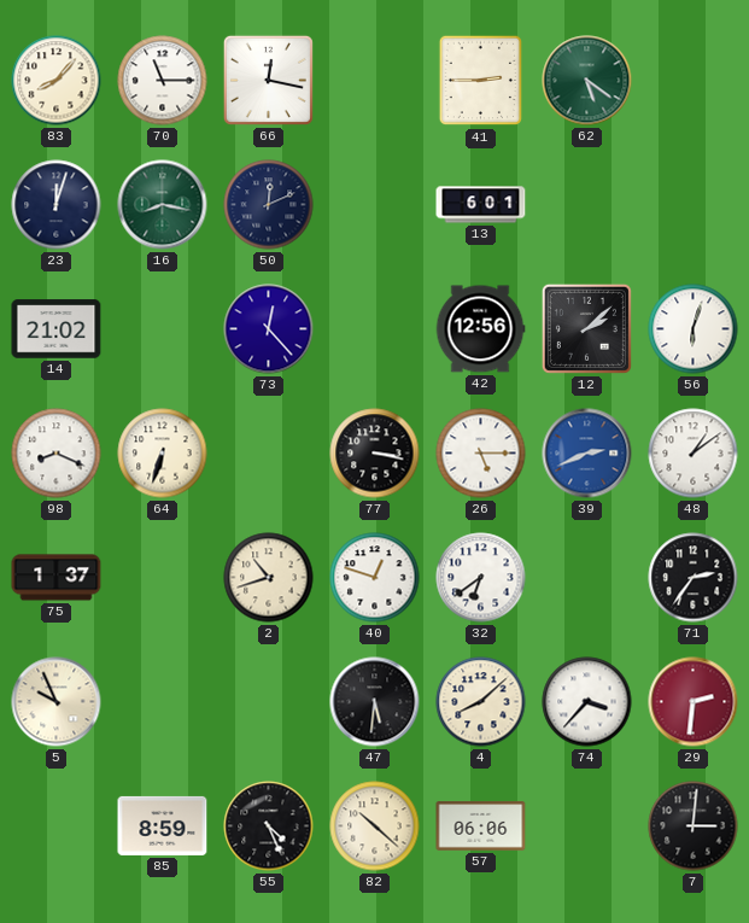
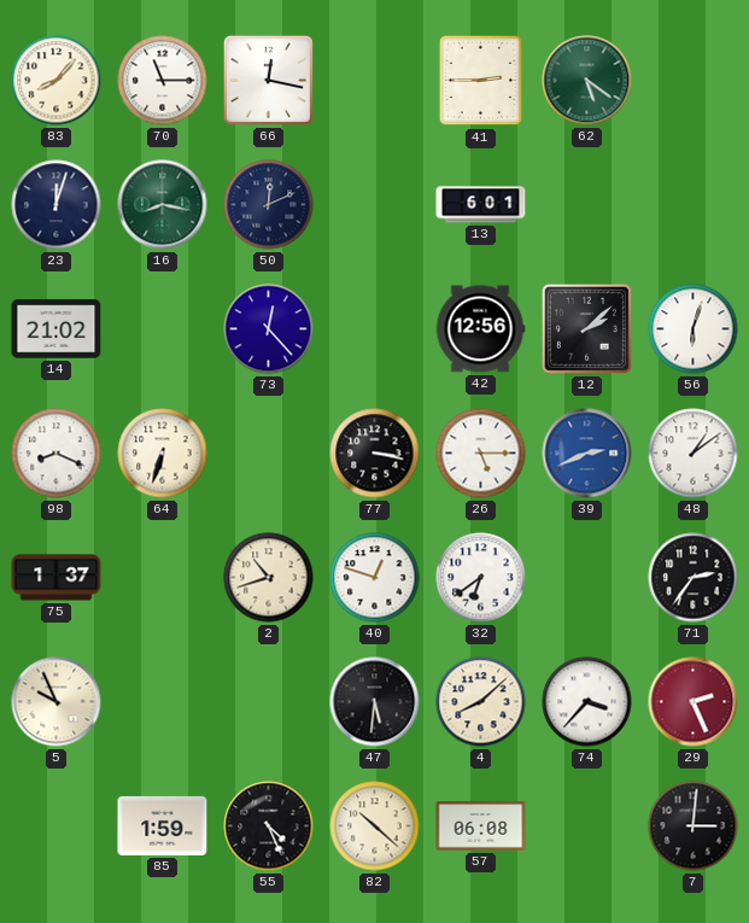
29: 2:31 -> 2:26 (694, 702)
85: 8:59 -> 1:59 (163, 825)
57: 06:06 -> 06:08 (481, 826)
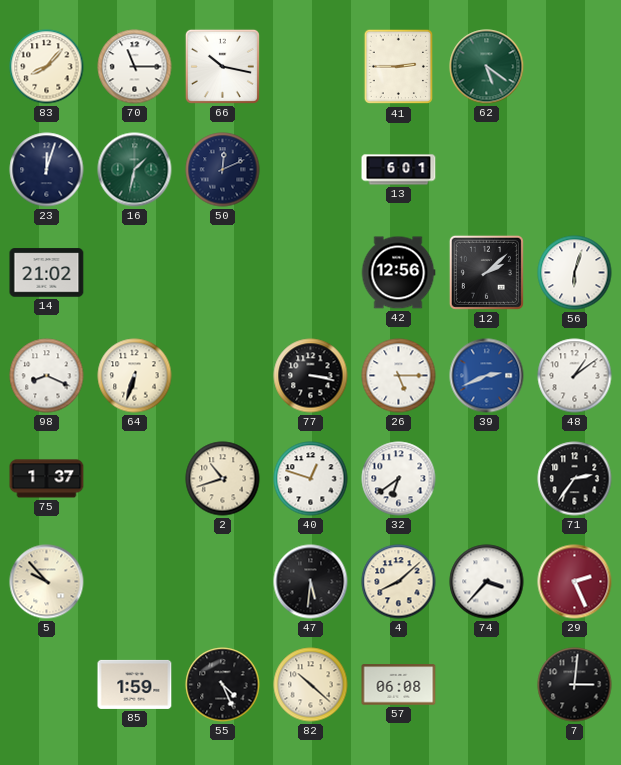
66: 12:17 -> 10:17 (222, 66)
16: 8:17 -> 1:32 (135, 170)
73: 12:23 -> none (269, 329)
5: 9:56 -> 9:53 (47, 582)
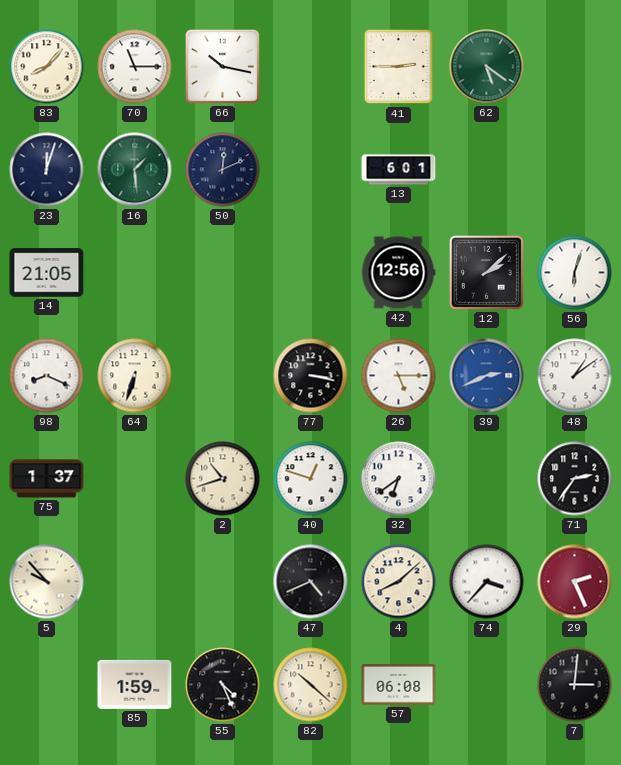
16: 1:32 -> 1:29 (135, 170)
14: 21:02 -> 21:05 (47, 273)
47: 5:31 -> 4:41 (311, 582)
